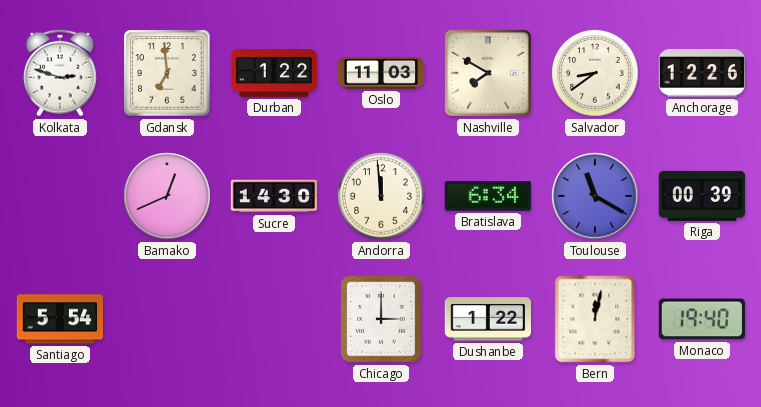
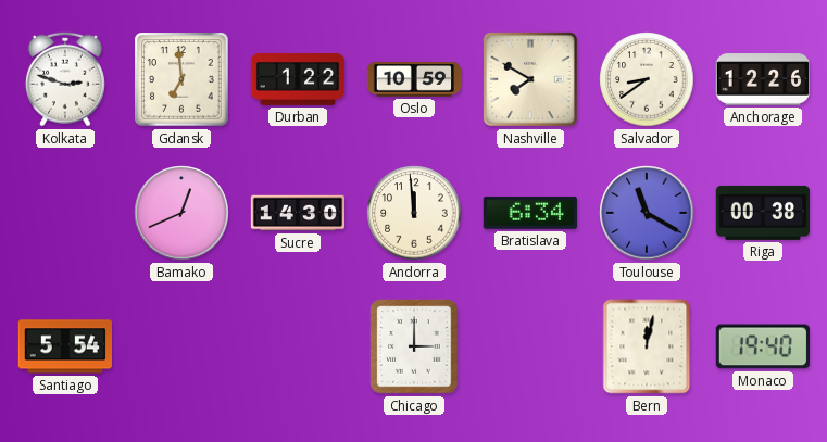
Oslo: 11:03 -> 10:59 (414, 79)
Riga: 00:39 -> 00:38 (762, 213)
Dushanbe: 1:22 -> none (487, 319)
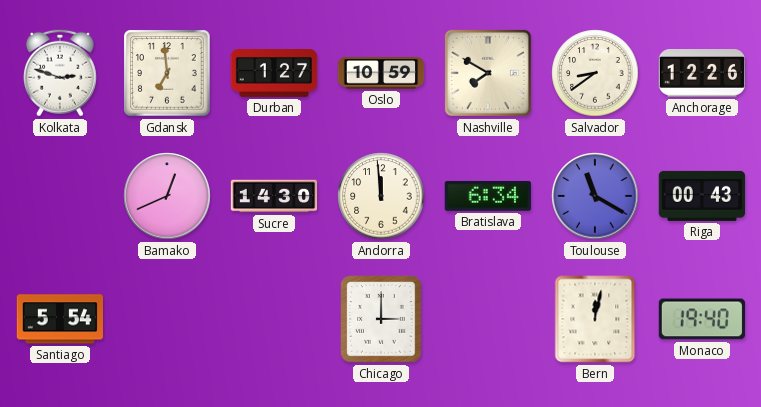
Durban: 1:22 -> 1:27 (274, 74)
Riga: 00:38 -> 00:43 (701, 196)
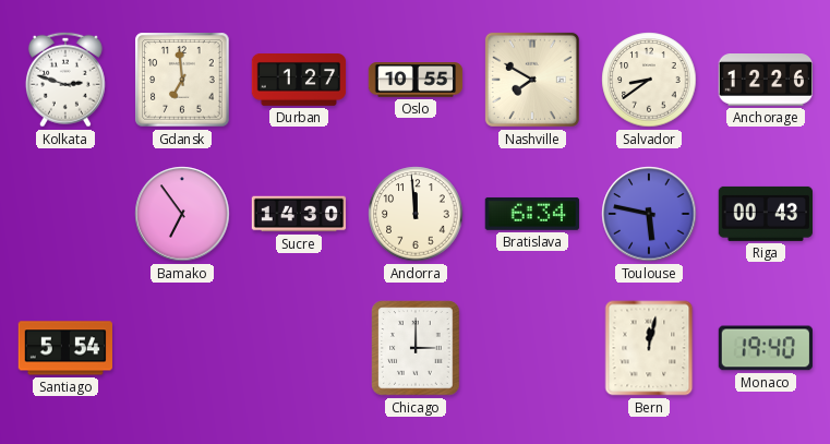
Oslo: 10:59 -> 10:55 (416, 80)
Bamako: 12:41 -> 6:54 (182, 214)
Toulouse: 11:20 -> 5:47 (649, 214)
